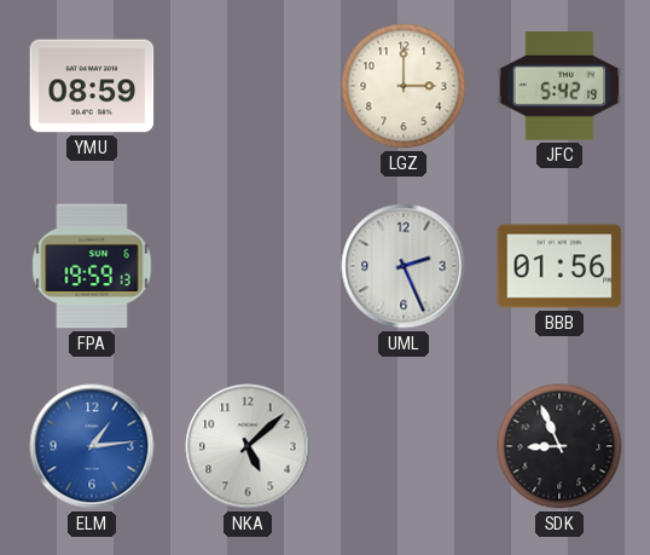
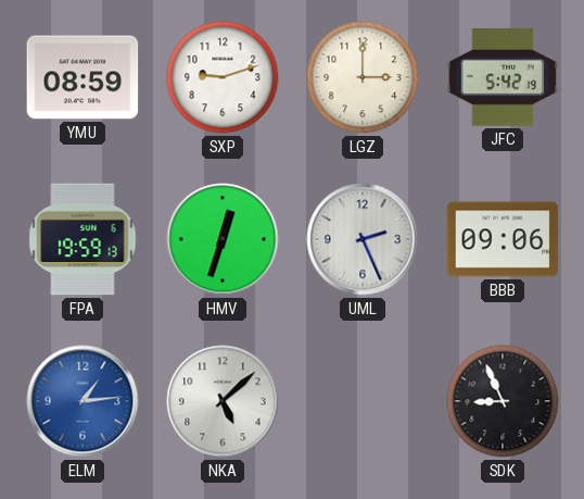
SXP: none -> 9:12 (223, 77)
HMV: none -> 12:33 (223, 239)
BBB: 01:56 -> 09:06 (503, 239)
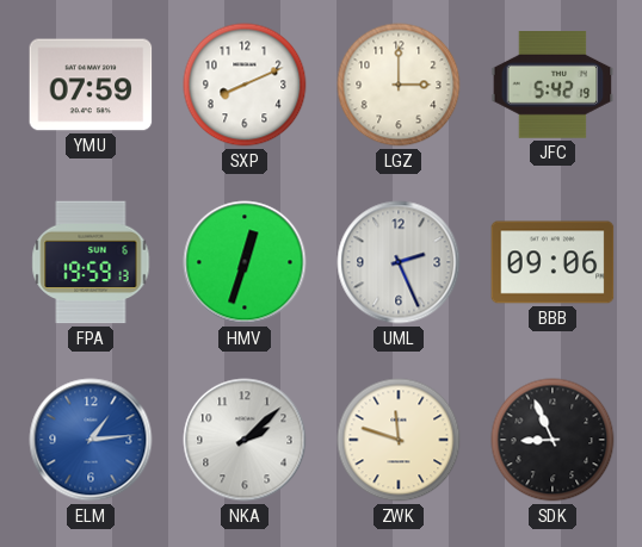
YMU: 08:59 -> 07:59 (91, 85)
SXP: 9:12 -> 8:11 (245, 85)
NKA: 5:08 -> 2:08 (245, 440)
ZWK: none -> 11:48 (399, 440)
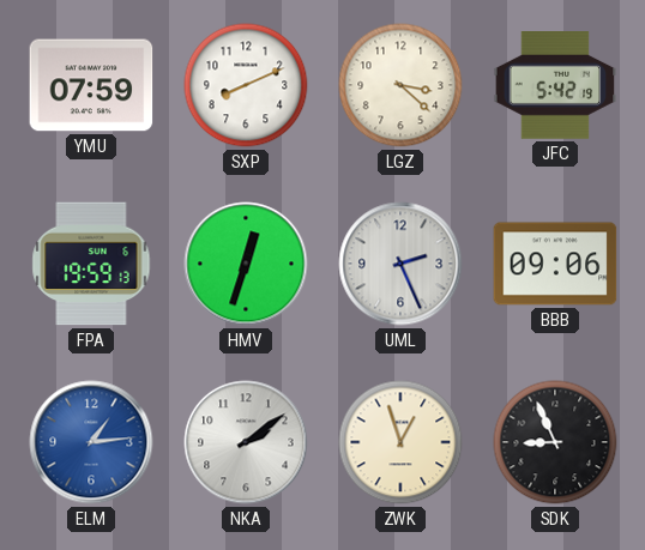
LGZ: 3:00 -> 3:22 (400, 85)
NKA: 2:08 -> 2:09 (246, 442)
ZWK: 11:48 -> 12:57 (400, 442)
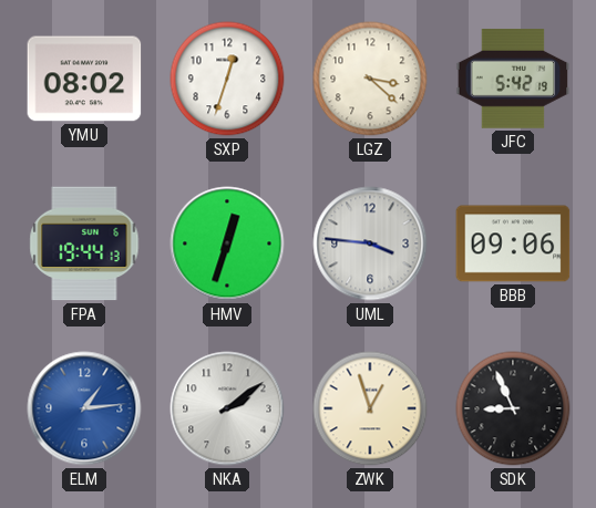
YMU: 07:59 -> 08:02 (84, 79)
SXP: 8:11 -> 12:33 (227, 79)
FPA: 19:59 -> 19:44 (84, 243)
UML: 2:26 -> 3:46 (370, 243)
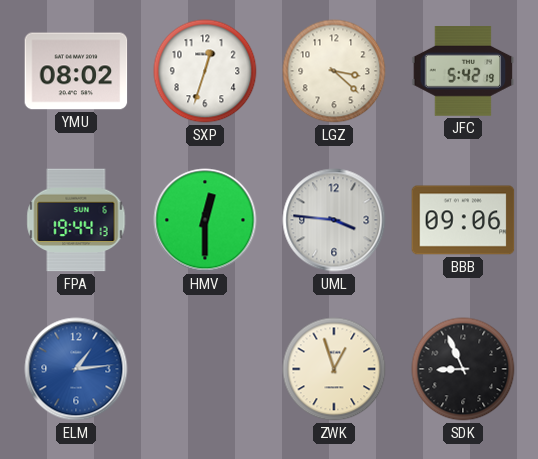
HMV: 12:33 -> 12:30 (205, 220)
NKA: 2:09 -> none (227, 408)
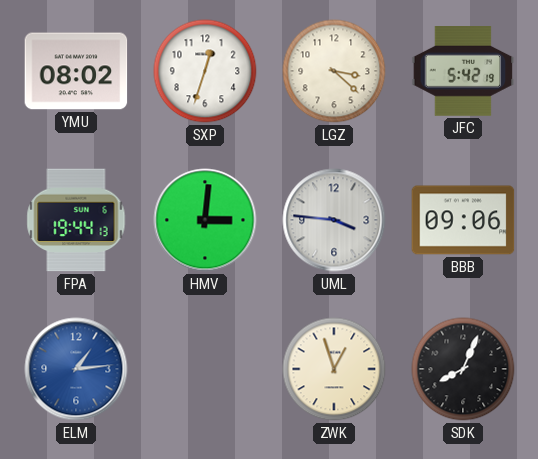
HMV: 12:30 -> 3:01 (205, 220)
SDK: 8:56 -> 8:04 (463, 369)
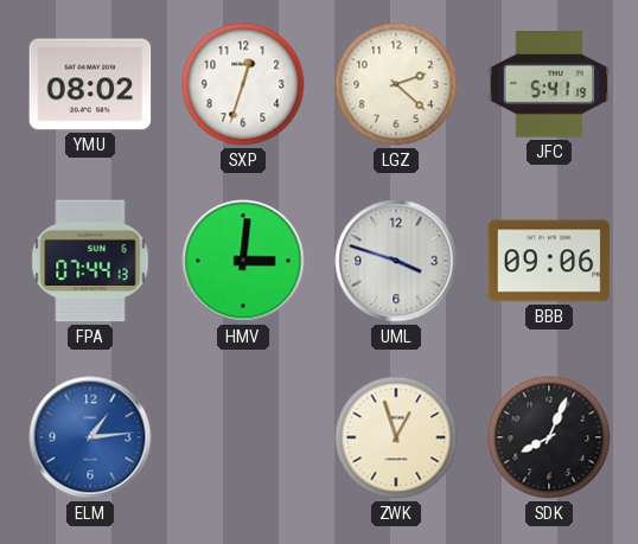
LGZ: 3:22 -> 2:22 (396, 84)
JFC: 5:42 -> 5:41 (549, 85)
FPA: 19:44 -> 07:44 (90, 261)
UML: 3:46 -> 3:48 (396, 261)
